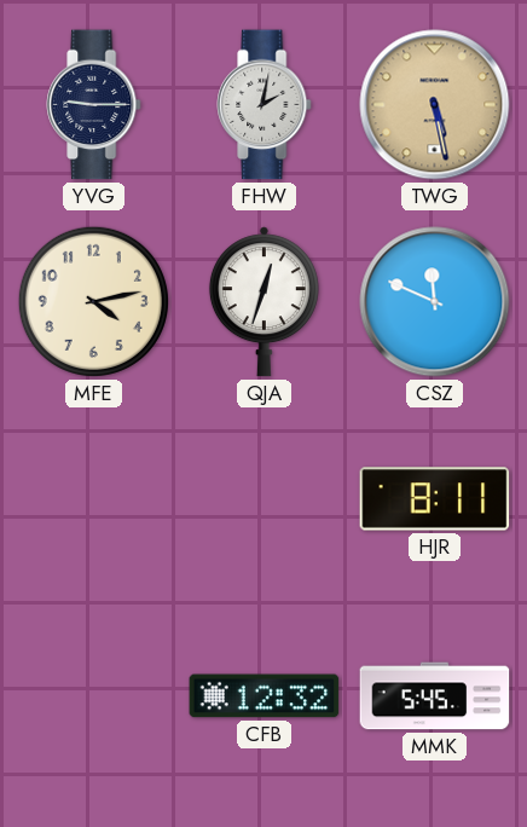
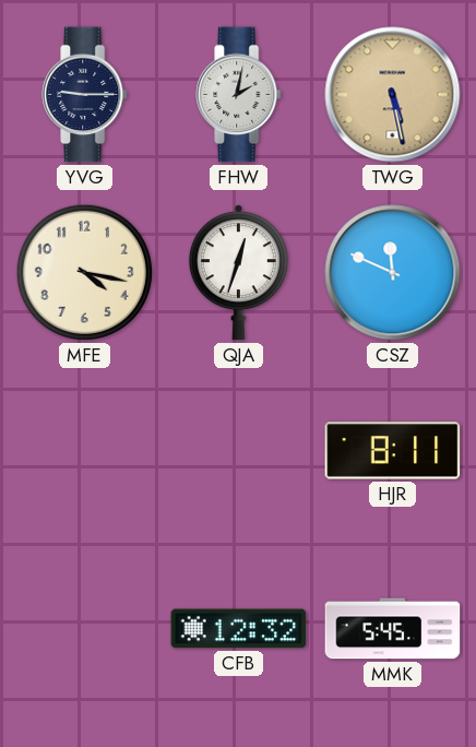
MFE: 4:13 -> 4:17 (84, 272)
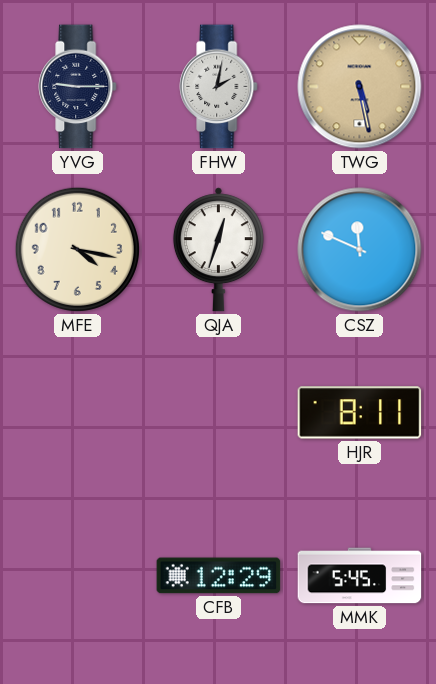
CFB: 12:32 -> 12:29 (219, 576)
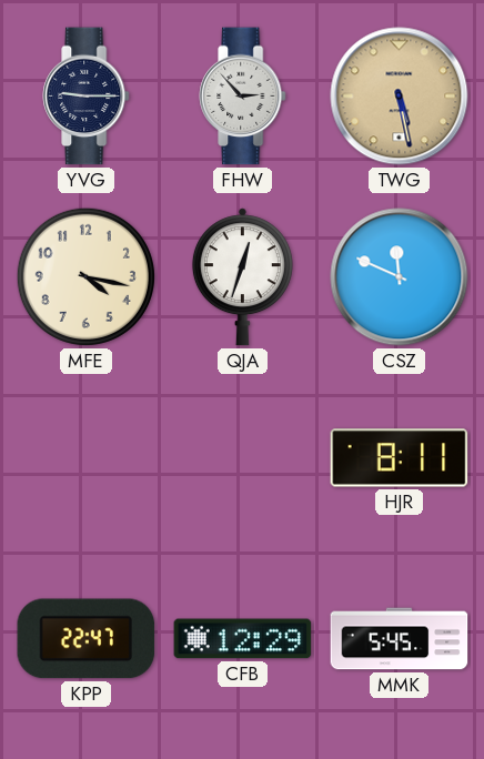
FHW: 2:02 -> 2:53 (243, 97)
KPP: none -> 22:47 (87, 639)
